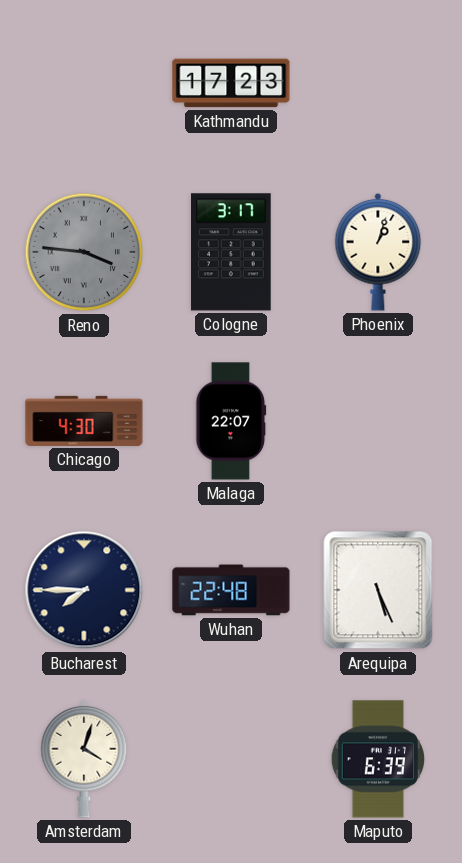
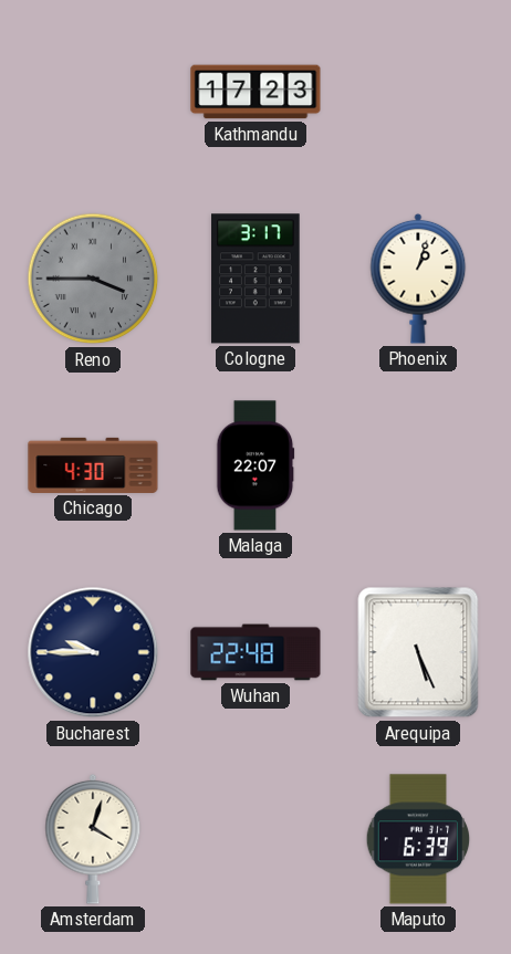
Reno: 3:46 -> 3:45 (93, 279)
Bucharest: 7:45 -> 9:45 (93, 652)
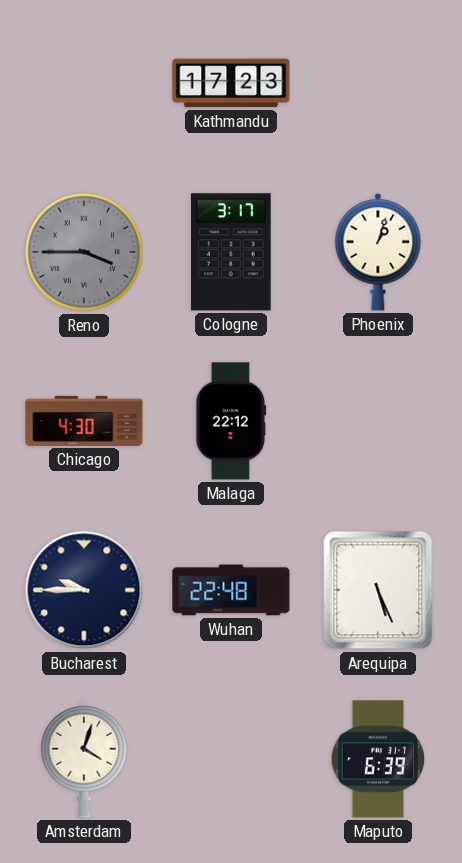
Malaga: 22:07 -> 22:12 (231, 421)
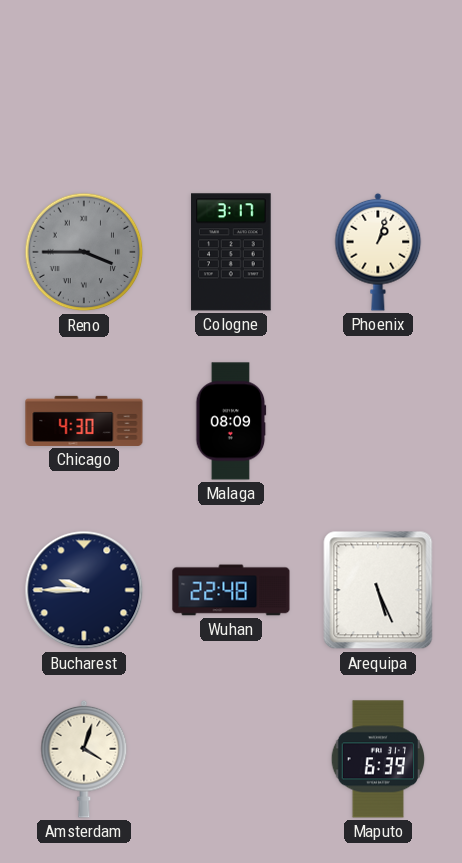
Kathmandu: 17:23 -> none (231, 83)
Malaga: 22:12 -> 08:09 (231, 421)
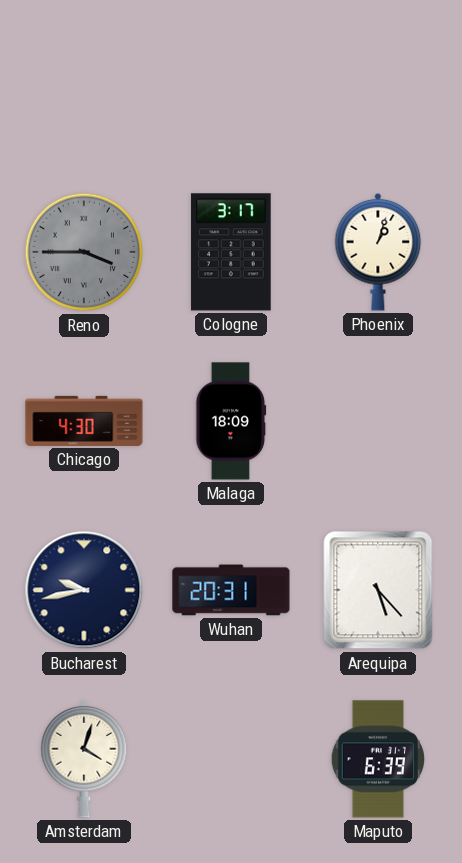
Malaga: 08:09 -> 18:09 (231, 421)
Bucharest: 9:45 -> 9:43 (84, 590)
Wuhan: 22:48 -> 20:31 (231, 590)
Arequipa: 5:26 -> 5:23 (378, 590)
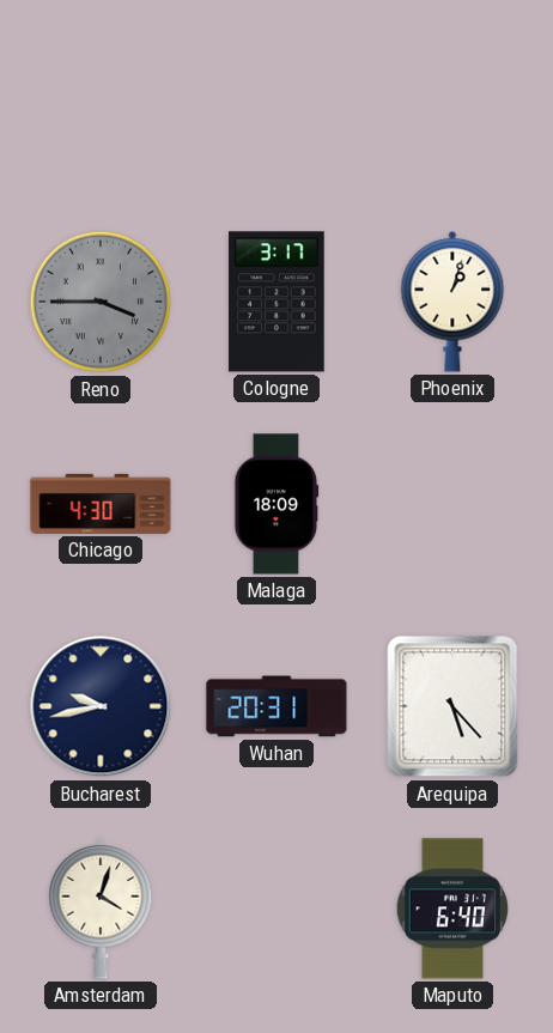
Maputo: 6:39 -> 6:40 (452, 909)
